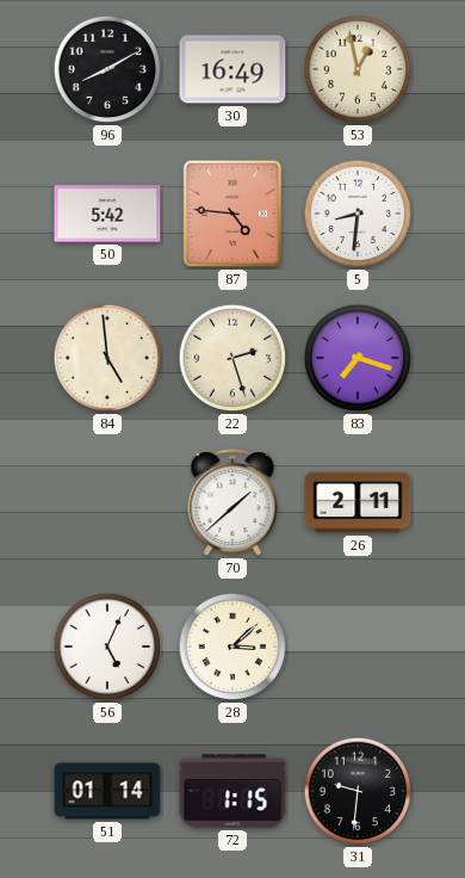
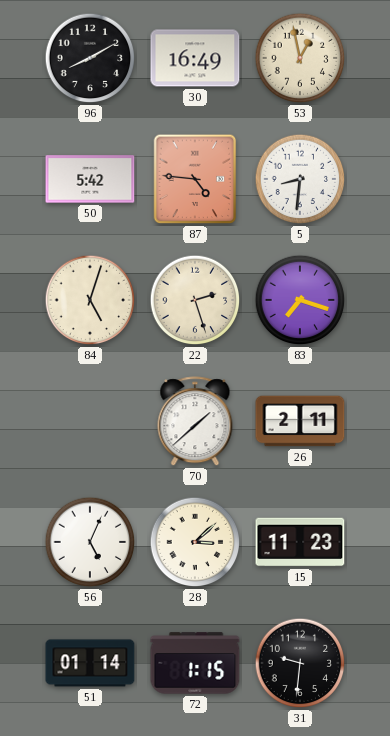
84: 4:59 -> 5:03 (90, 300)
15: none -> 11:23 (300, 542)
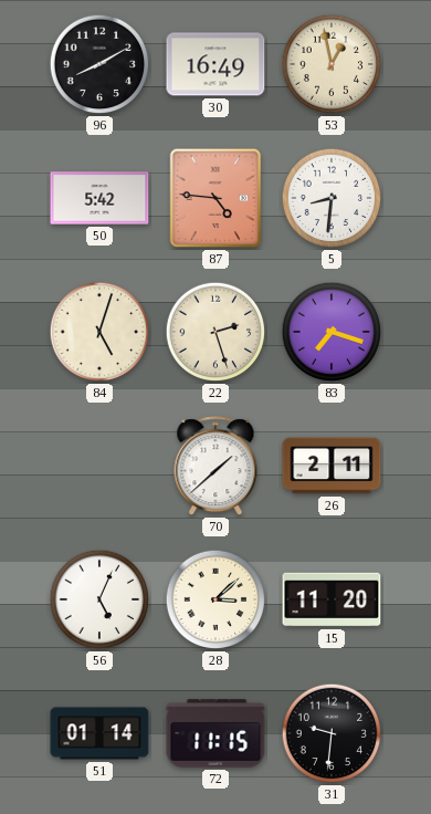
15: 11:23 -> 11:20 (332, 599)
72: 1:15 -> 11:15 (215, 733)
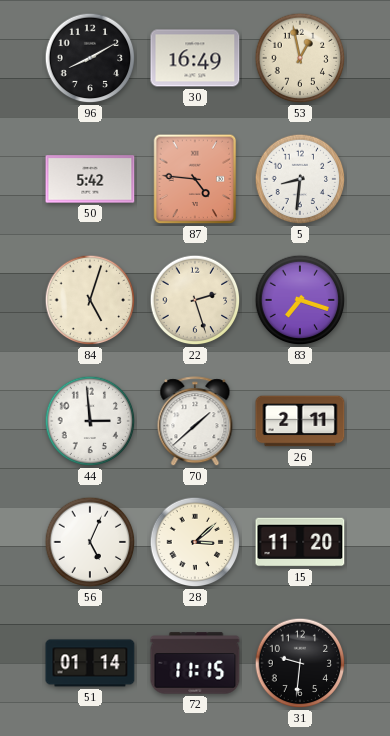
44: none -> 2:59 (90, 421)
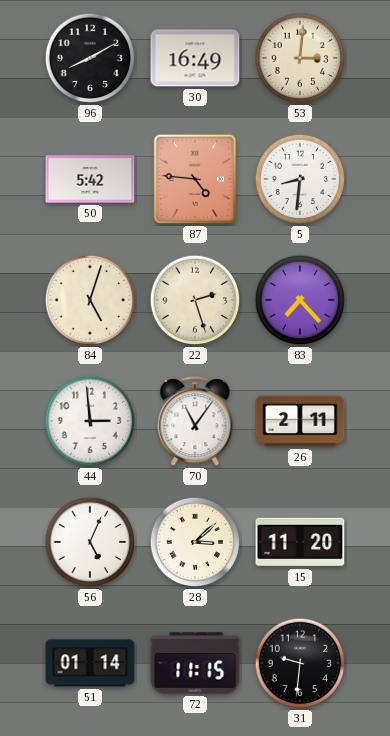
53: 12:58 -> 3:01 (300, 58)
83: 7:18 -> 7:23 (300, 300)
70: 1:38 -> 11:06 (195, 422)
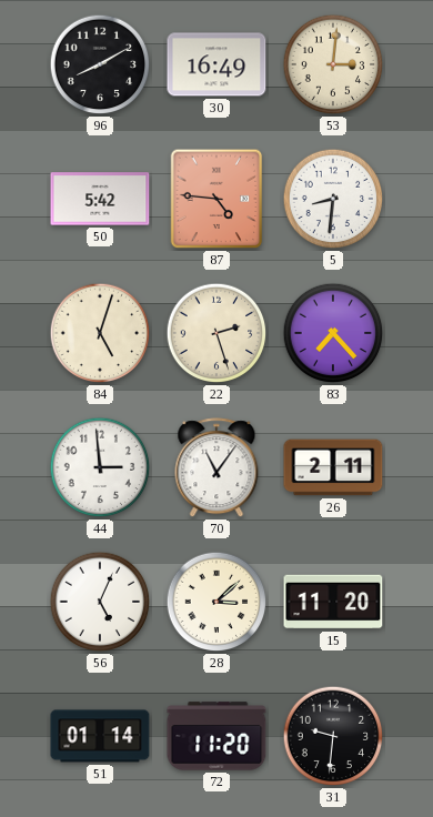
72: 11:15 -> 11:20 (216, 736)
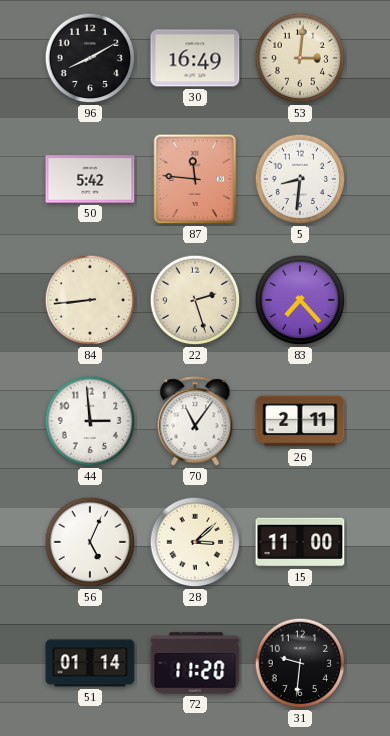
87: 4:46 -> 11:46 (195, 179)
84: 5:03 -> 8:44 (90, 300)
15: 11:20 -> 11:00 (300, 542)
